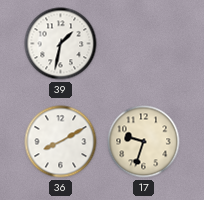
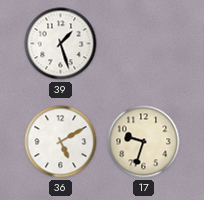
39: 1:32 -> 1:27 (61, 44)
36: 8:10 -> 5:10 (61, 142)
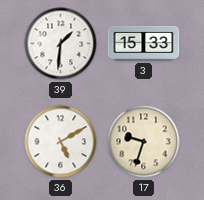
39: 1:27 -> 1:31 (61, 44)
3: none -> 15:33 (144, 43)
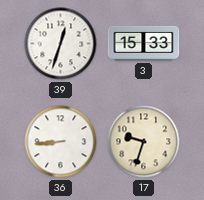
39: 1:31 -> 12:33 (61, 44)
36: 5:10 -> 8:44 (61, 142)
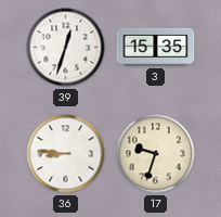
3: 15:33 -> 15:35 (156, 47)
36: 8:44 -> 8:46 (66, 154)
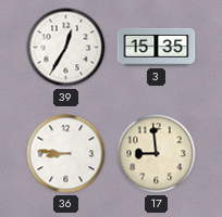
39: 12:33 -> 12:35 (66, 48)
17: 9:33 -> 8:59 (157, 154)
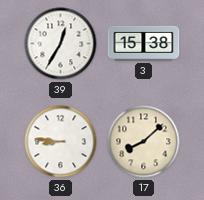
3: 15:35 -> 15:38 (144, 43)
17: 8:59 -> 8:08 (144, 142)
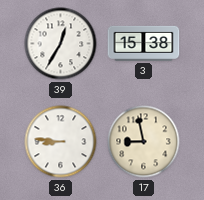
17: 8:08 -> 8:58 (144, 142)
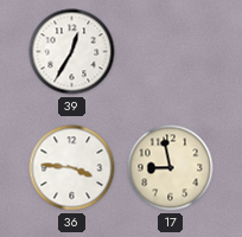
3: 15:38 -> none (144, 43)
36: 8:46 -> 3:46 (72, 168)
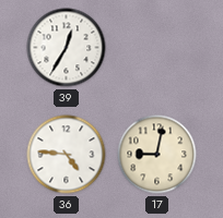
36: 3:46 -> 4:46 (67, 155)
17: 8:58 -> 9:02 (157, 155)
